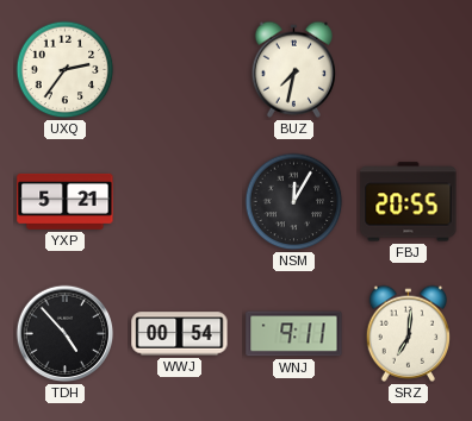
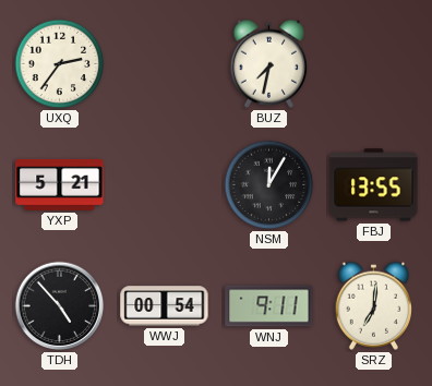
FBJ: 20:55 -> 13:55 (374, 185)
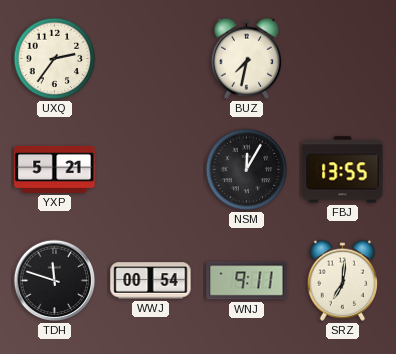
TDH: 4:53 -> 11:48 (55, 281)
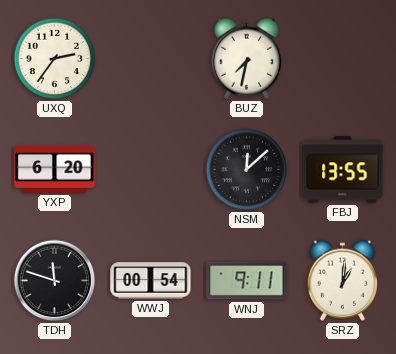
YXP: 5:21 -> 6:20 (55, 169)
NSM: 12:05 -> 12:08 (247, 170)
SRZ: 7:01 -> 1:01 (342, 280)
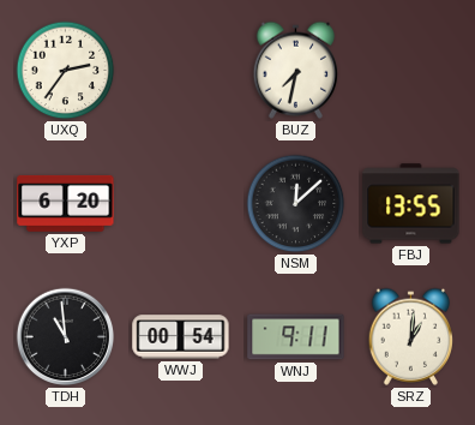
TDH: 11:48 -> 10:59 (66, 337)
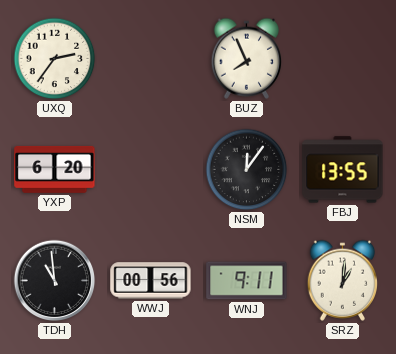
BUZ: 7:32 -> 7:56 (246, 58)
NSM: 12:08 -> 12:06 (247, 170)
WWJ: 00:54 -> 00:56 (151, 281)
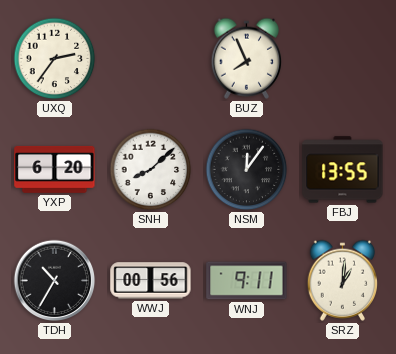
SNH: none -> 8:08 (151, 170)
TDH: 10:59 -> 10:35 (55, 281)
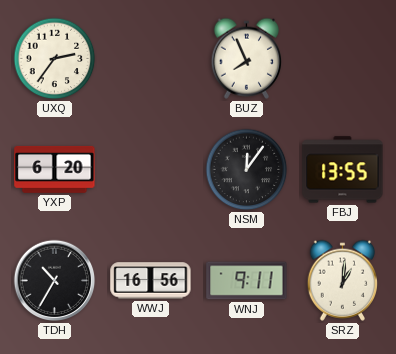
SNH: 8:08 -> none (151, 170)
WWJ: 00:56 -> 16:56 (151, 281)
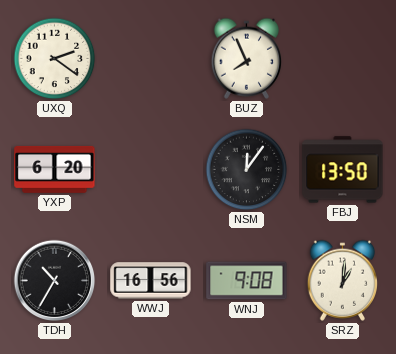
UXQ: 2:36 -> 2:21 (55, 59)
FBJ: 13:55 -> 13:50 (343, 170)
WNJ: 9:11 -> 9:08 (247, 281)
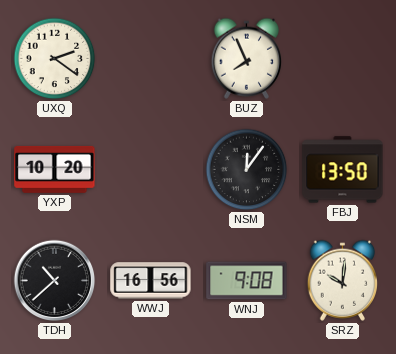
YXP: 6:20 -> 10:20 (55, 169)
TDH: 10:35 -> 10:38 (55, 281)
SRZ: 1:01 -> 10:01 (342, 280)
